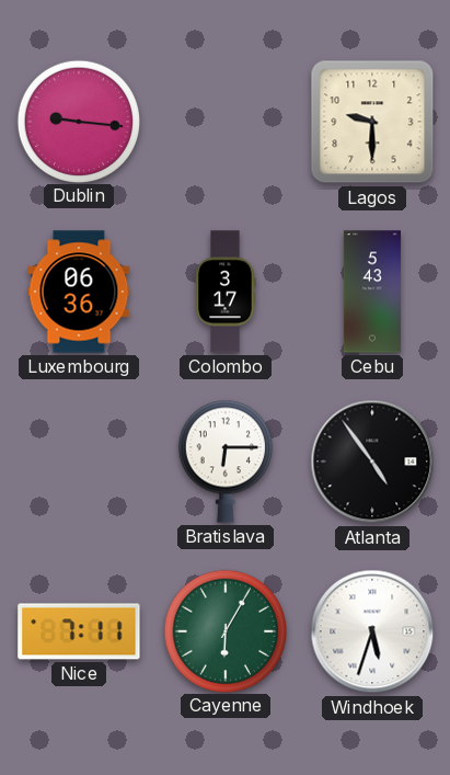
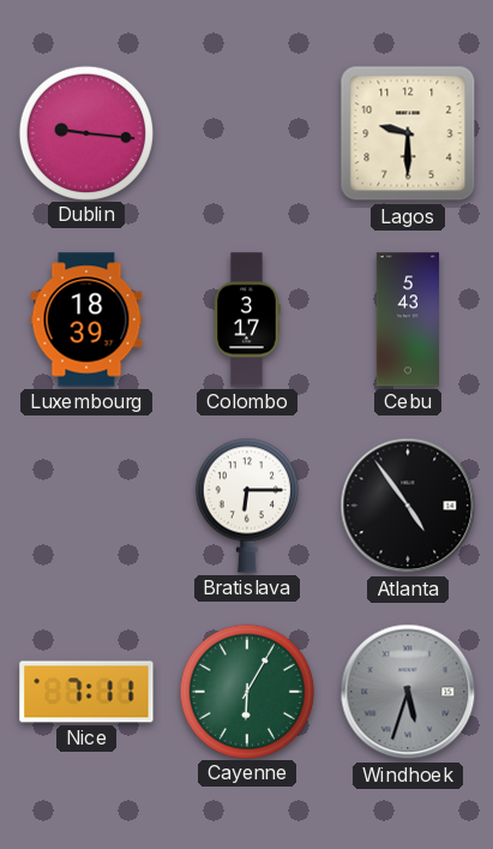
Luxembourg: 06:36 -> 18:39 (86, 319)
Windhoek dial: white -> grey (408, 692)
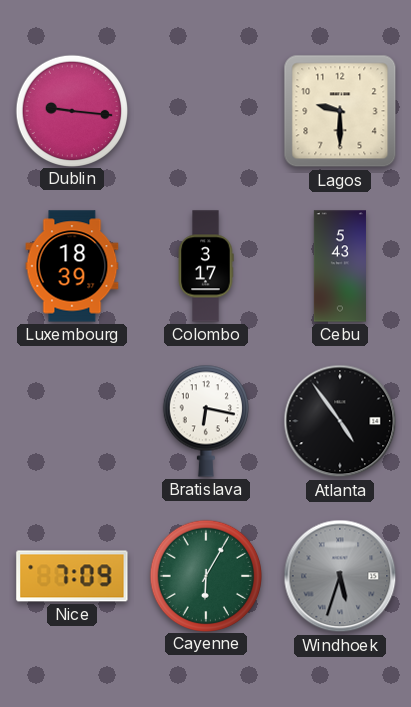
Bratislava: 6:15 -> 6:17 (206, 421)
Nice: 7:11 -> 7:09 (72, 576)
